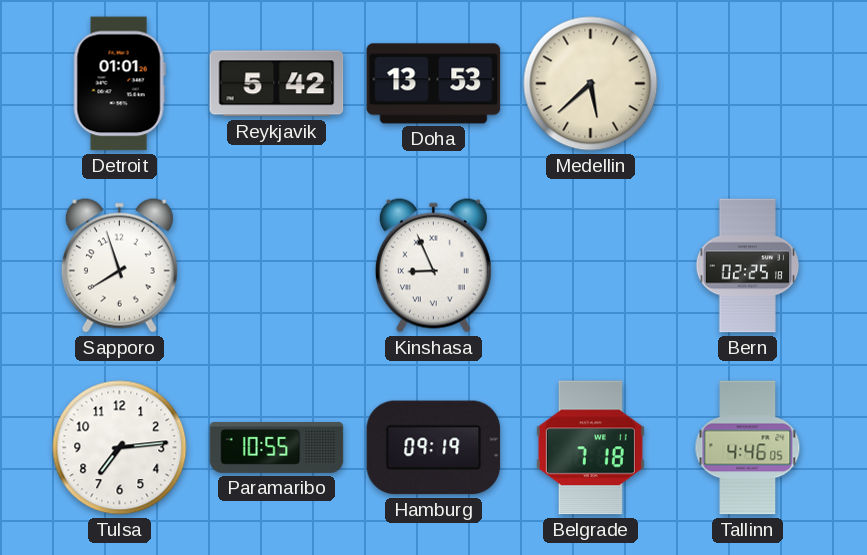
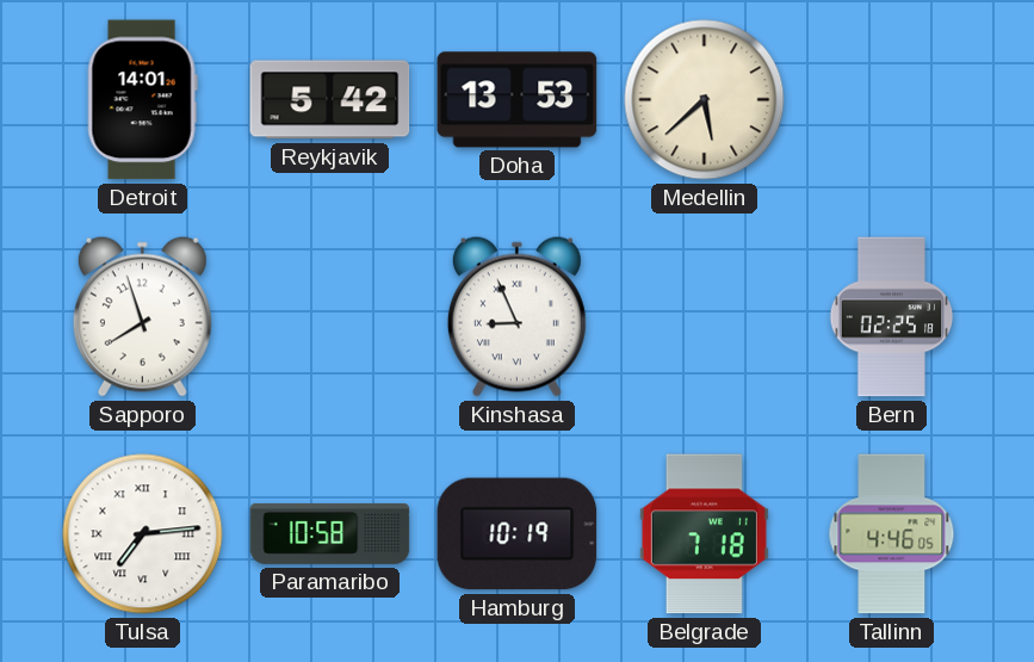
Detroit: 01:01 -> 14:01 (142, 100)
Tulsa numerals: Arabic -> Roman (143, 534)
Paramaribo: 10:55 -> 10:58 (330, 533)
Hamburg: 09:19 -> 10:19 (518, 534)
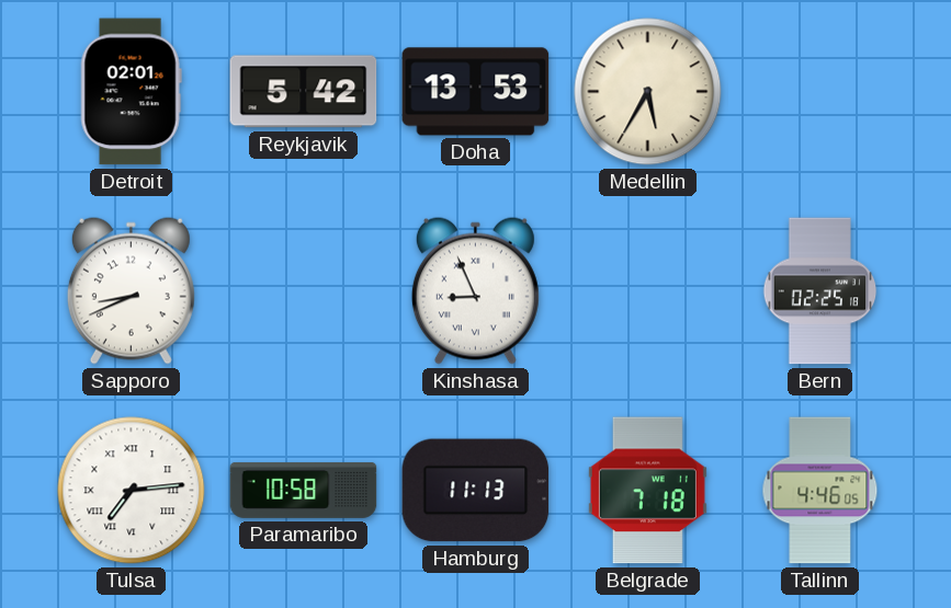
Detroit: 14:01 -> 02:01 (131, 92)
Medellin: 5:38 -> 5:35 (648, 92)
Sapporo: 7:57 -> 8:41 (131, 290)
Hamburg: 10:19 -> 11:13 (476, 491)
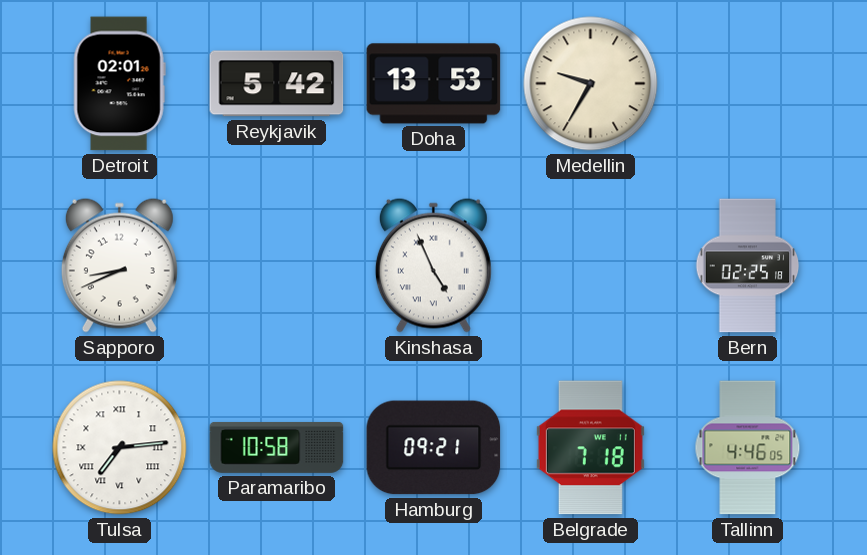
Medellin: 5:35 -> 9:35 (591, 84)
Kinshasa: 8:56 -> 4:56 (433, 265)
Hamburg: 11:13 -> 09:21 (434, 448)
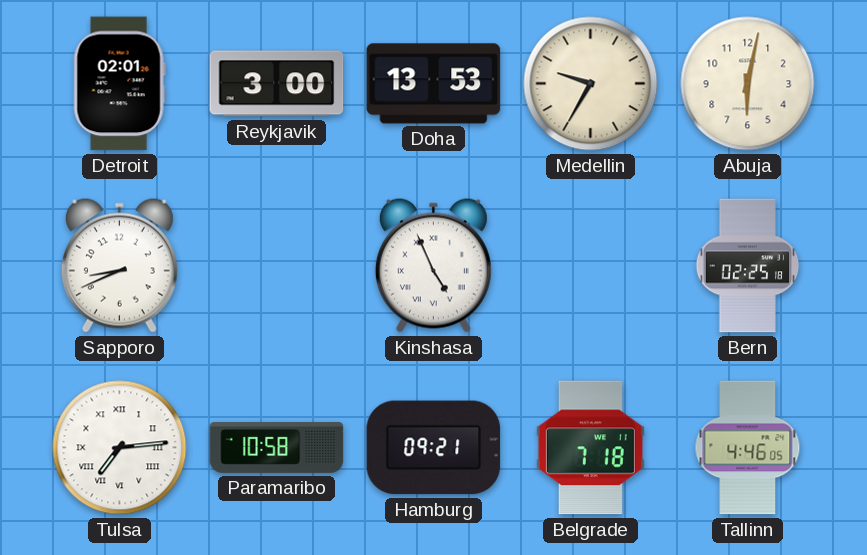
Reykjavik: 5:42 -> 3:00 (277, 84)
Abuja: none -> 6:02 (748, 84)
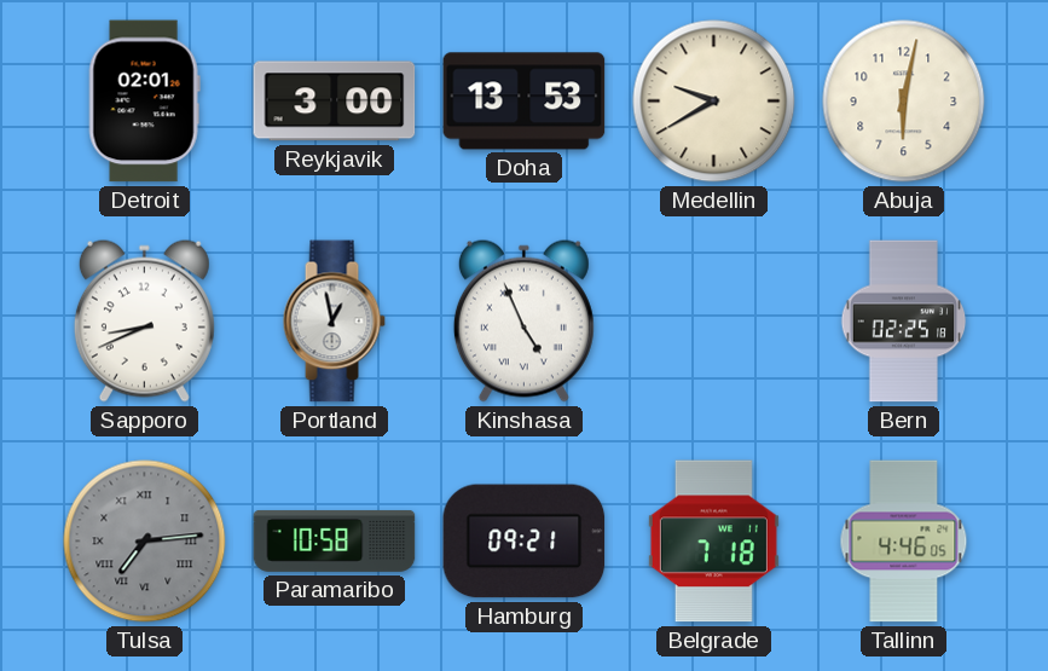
Medellin: 9:35 -> 9:40 (714, 102)
Portland: none -> 12:58 (334, 322)
Tulsa dial: white -> grey (145, 542)
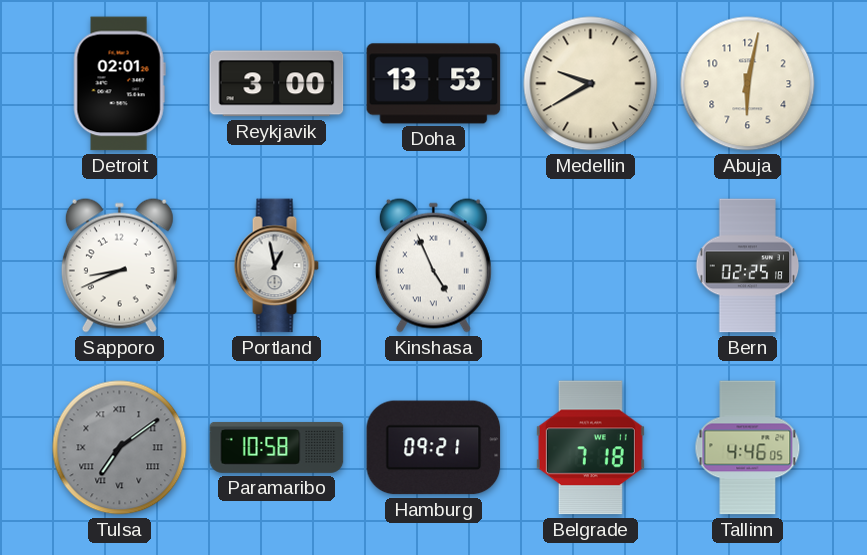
Tulsa: 7:14 -> 7:09 (120, 448)
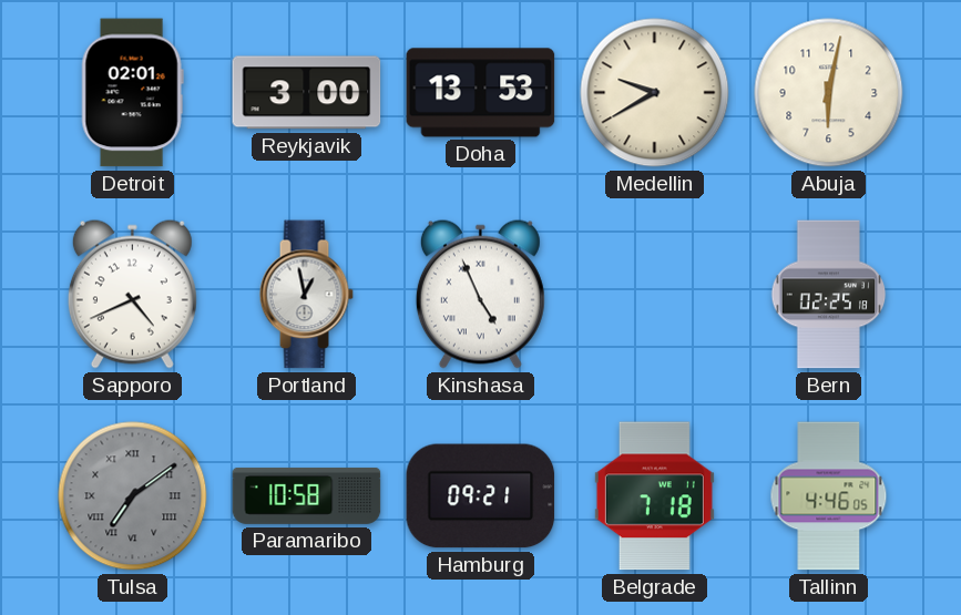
Sapporo: 8:41 -> 4:41 (132, 294)
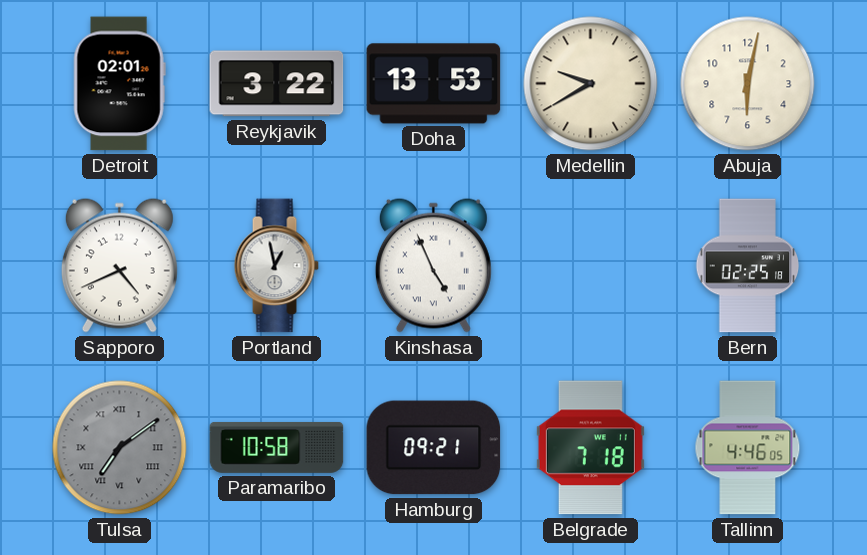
Reykjavik: 3:00 -> 3:22 (277, 84)
